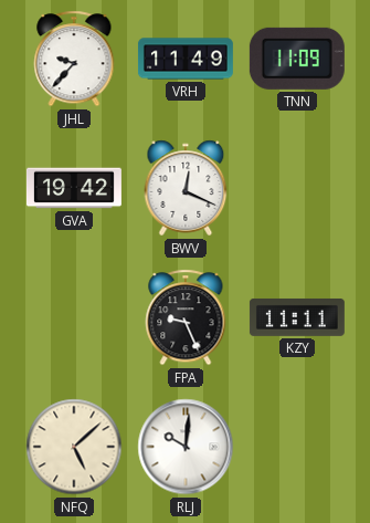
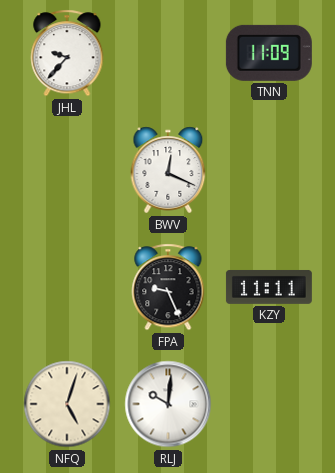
VRH: 11:49 -> none (186, 59)
GVA: 19:42 -> none (74, 188)
NFQ: 5:08 -> 5:03 (67, 404)
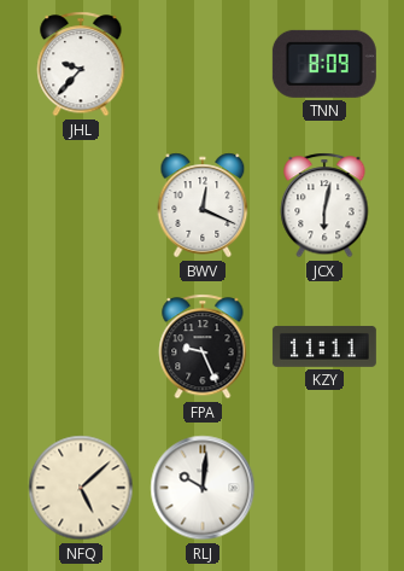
TNN: 11:09 -> 8:09 (324, 64)
JCX: none -> 6:02 (324, 205)
NFQ: 5:03 -> 5:08 (81, 488)
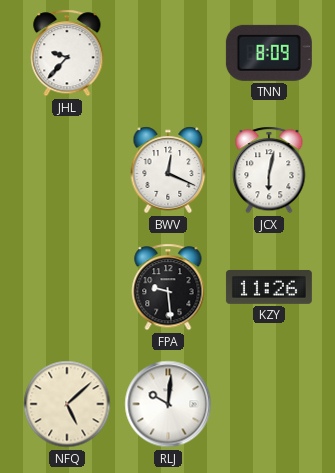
FPA: 9:26 -> 9:29 (168, 287)
KZY: 11:11 -> 11:26 (269, 287)
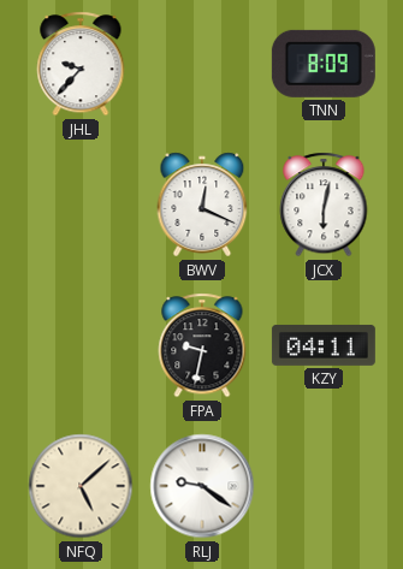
FPA: 9:29 -> 9:32 (202, 345)
KZY: 11:26 -> 04:11 (324, 345)
RLJ: 10:01 -> 9:21 (202, 486)
